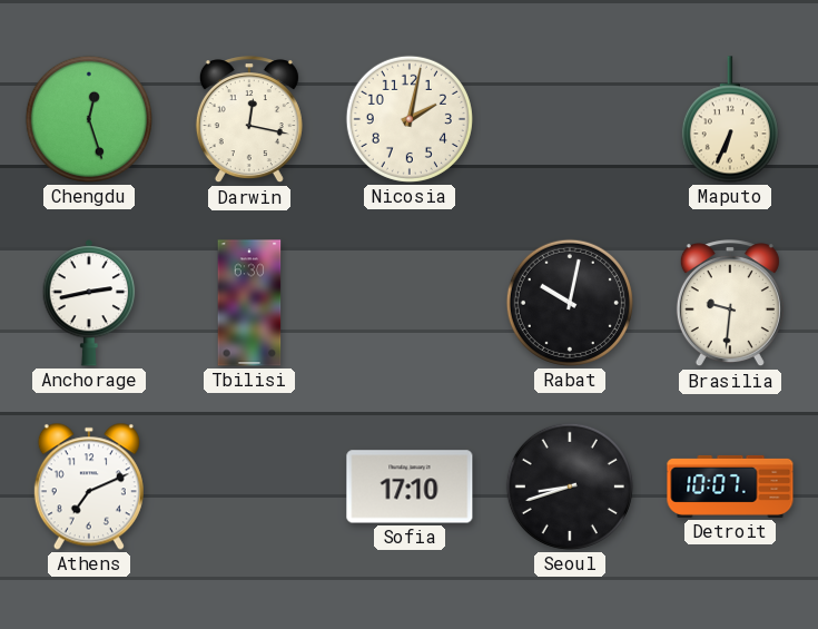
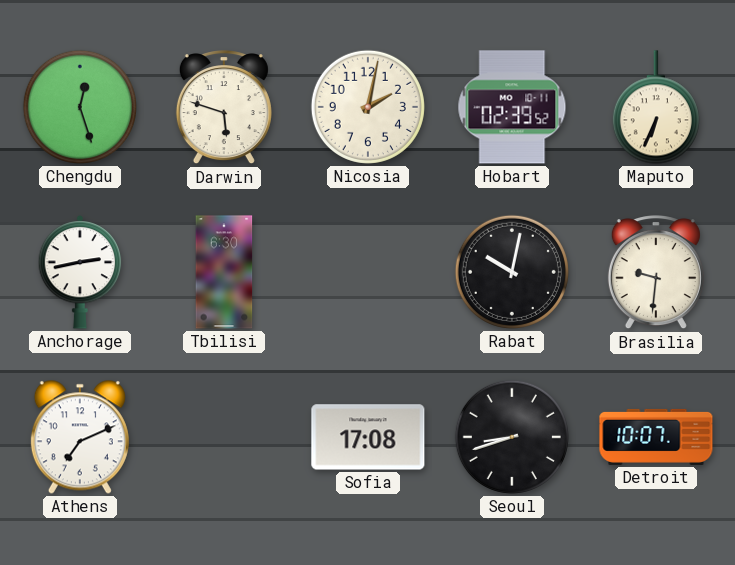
Darwin: 12:17 -> 5:48 (224, 108)
Hobart: none -> 02:39 (512, 107)
Sofia: 17:10 -> 17:08 (368, 437)
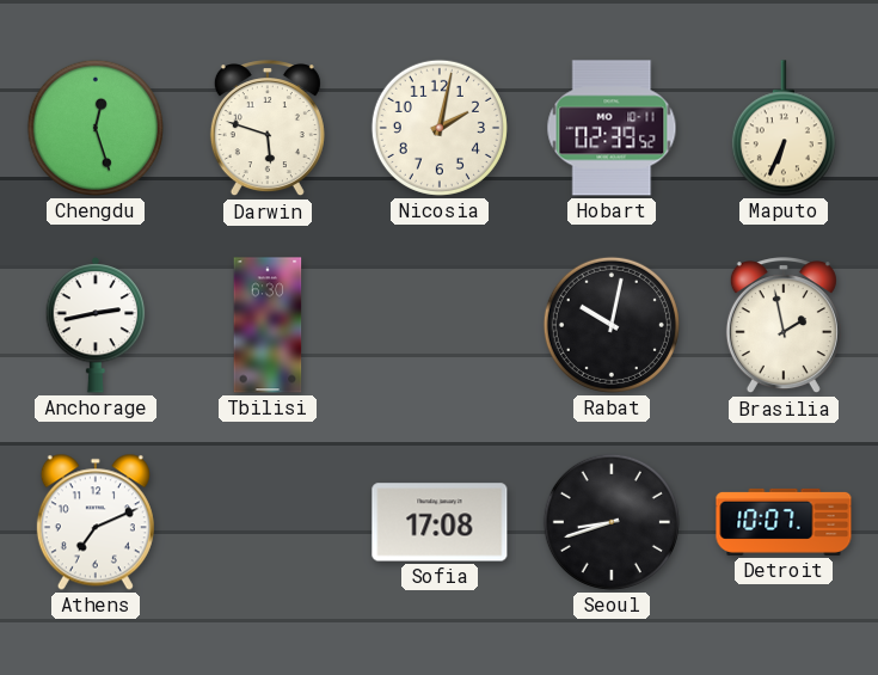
Brasilia: 9:31 -> 1:58 (784, 326)
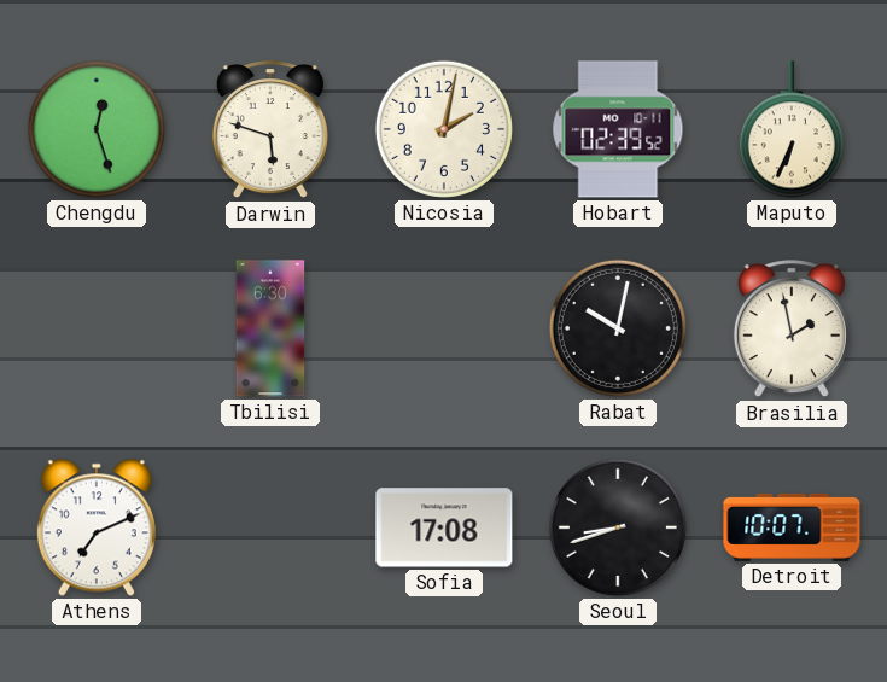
Anchorage: 2:43 -> none (96, 326)
